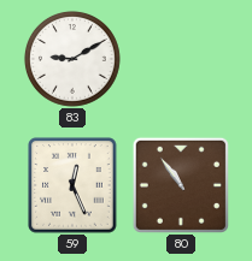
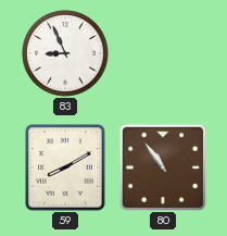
83: 9:10 -> 8:56 (65, 53)
59: 12:26 -> 8:10 (65, 167)
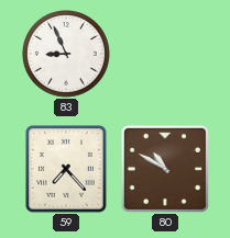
59: 8:10 -> 7:23 (66, 169)
80: 10:54 -> 10:50 (165, 169)
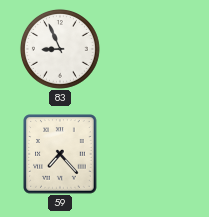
80: 10:50 -> none (165, 169)
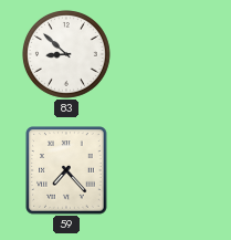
83: 8:56 -> 8:52 (66, 54)
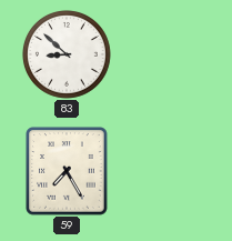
59: 7:23 -> 7:25 (67, 171)
